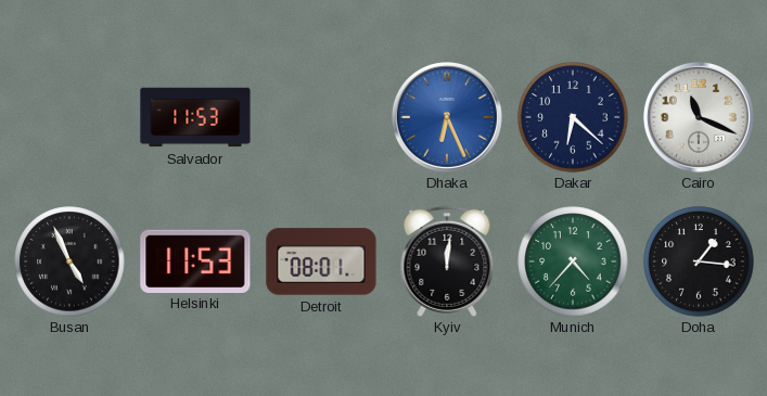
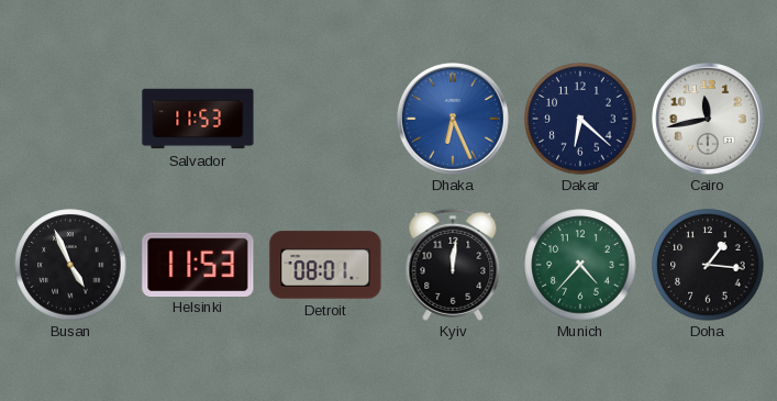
Cairo: 11:19 -> 11:43 (708, 119)
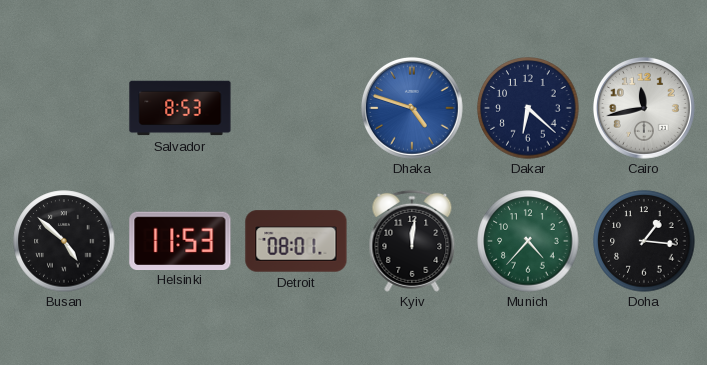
Salvador: 11:53 -> 8:53 (180, 108)
Dhaka: 6:26 -> 4:48 (412, 108)
Busan: 4:56 -> 4:52 (64, 241)
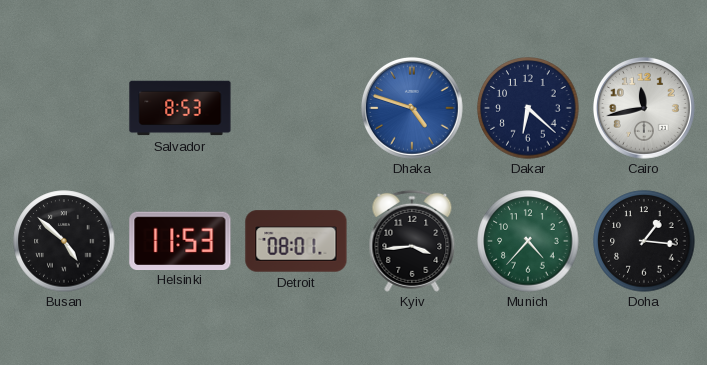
Kyiv: 12:01 -> 3:44 (412, 241)
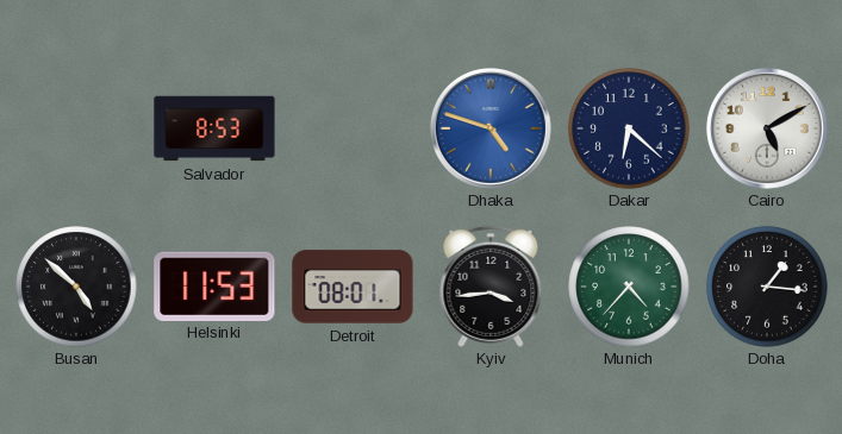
Cairo: 11:43 -> 5:10 (767, 128)
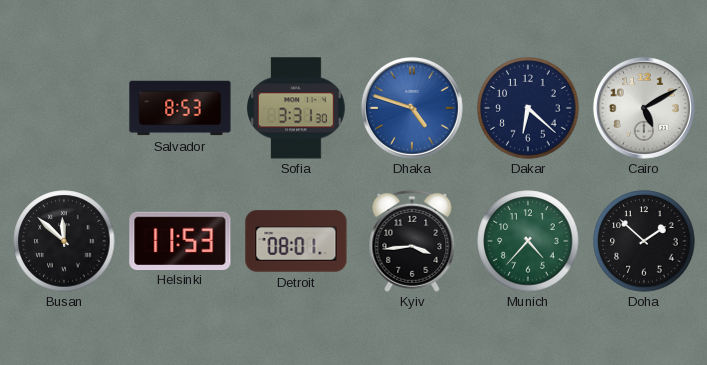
Sofia: none -> 3:31 (297, 108)
Busan: 4:52 -> 11:52 (64, 241)
Doha: 1:16 -> 1:52 (644, 241)
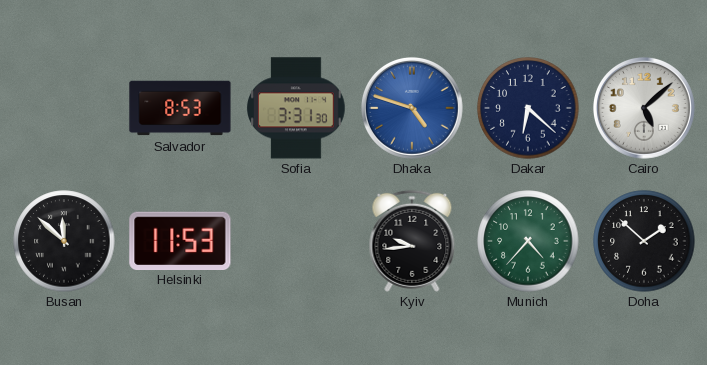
Cairo: 5:10 -> 5:08 (644, 108)
Detroit: 08:01 -> none (296, 241)
Kyiv: 3:44 -> 9:44 (412, 241)
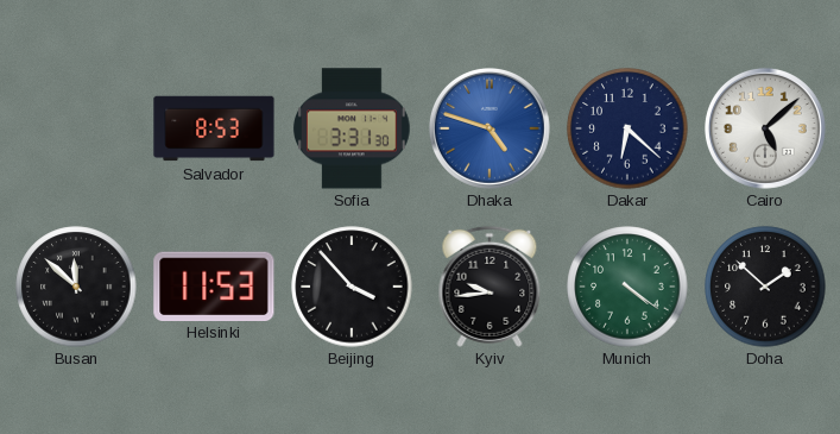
Beijing: none -> 3:53 (352, 287)
Munich: 4:37 -> 4:21 (627, 287)
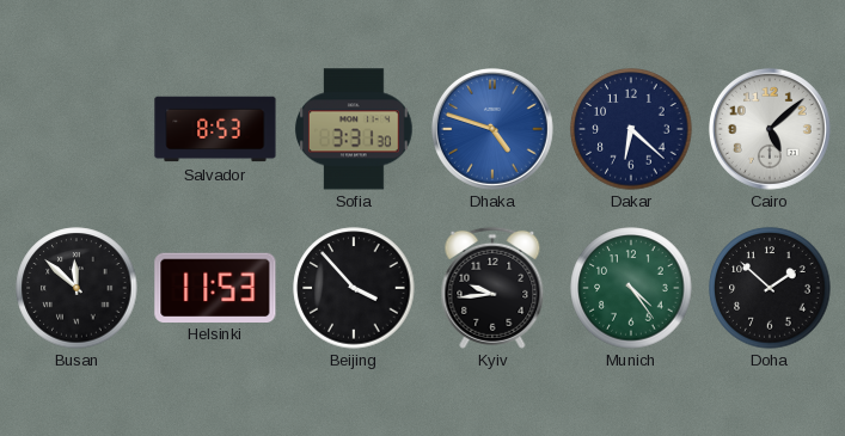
Munich: 4:21 -> 4:24 (631, 288)
